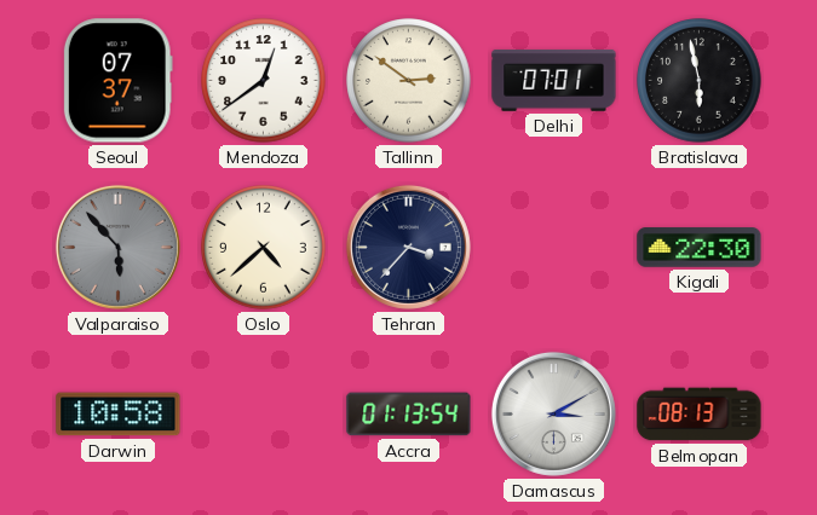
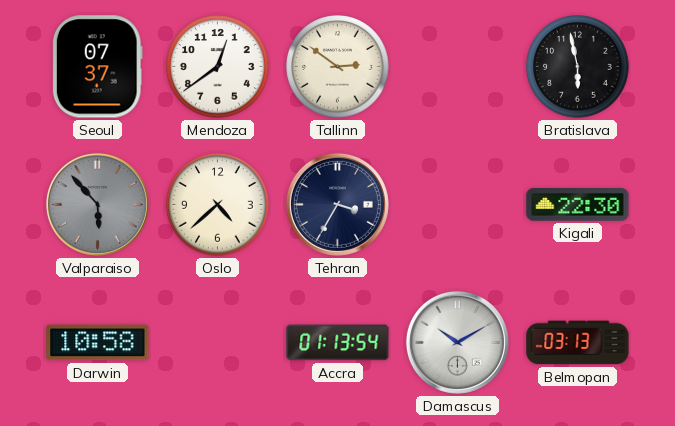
Delhi: 07:01 -> none (554, 80)
Tehran: 3:37 -> 3:35 (337, 204)
Damascus: 3:10 -> 10:10 (457, 342)
Belmopan: 08:13 -> 03:13 (578, 343)
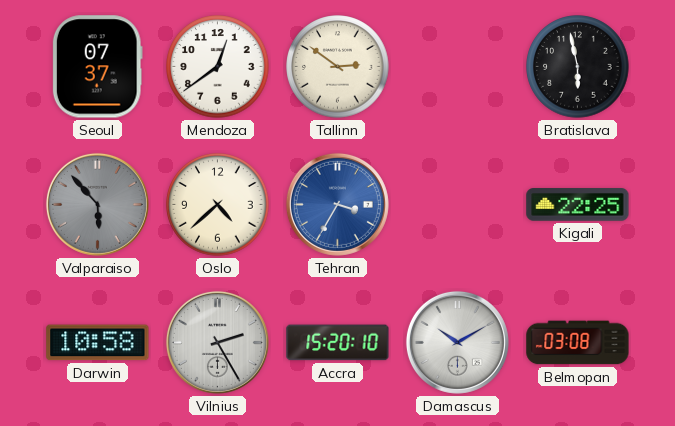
Tehran dial: navy -> blue (337, 204)
Kigali: 22:30 -> 22:25 (578, 205)
Vilnius: none -> 2:25 (217, 342)
Accra: 01:13 -> 15:20 (338, 343)
Belmopan: 03:13 -> 03:08 (578, 343)
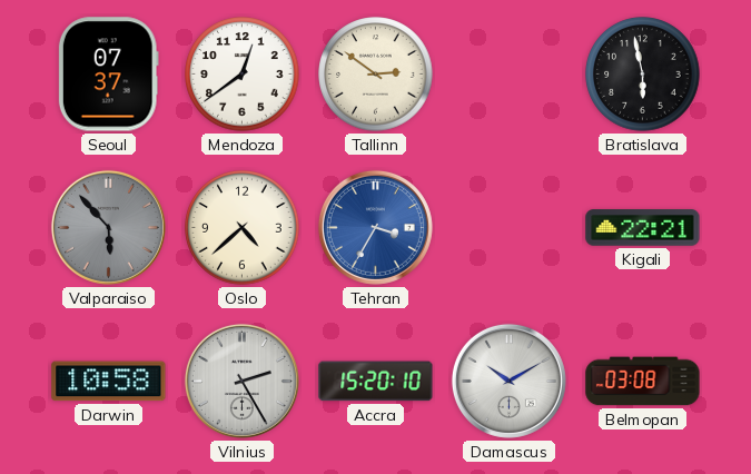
Kigali: 22:25 -> 22:21 (643, 228)
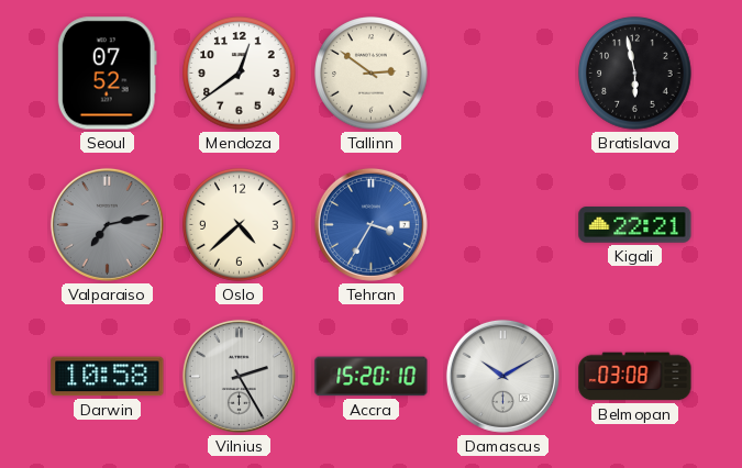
Seoul: 07:37 -> 07:52 (107, 74)
Valparaiso: 5:53 -> 7:13 (107, 224)
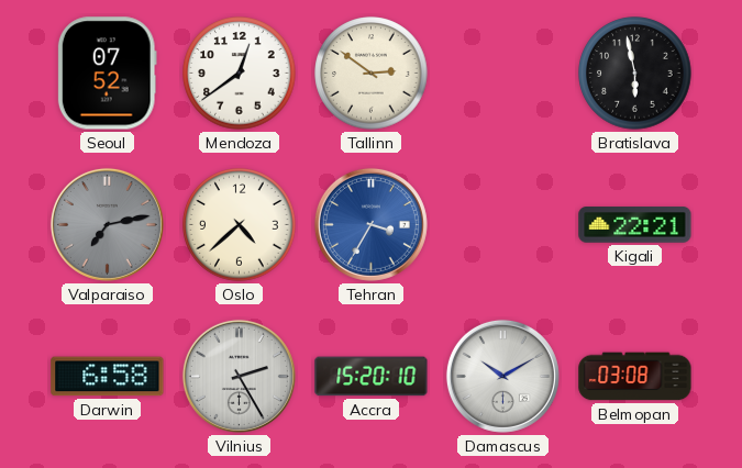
Darwin: 10:58 -> 6:58 (108, 377)
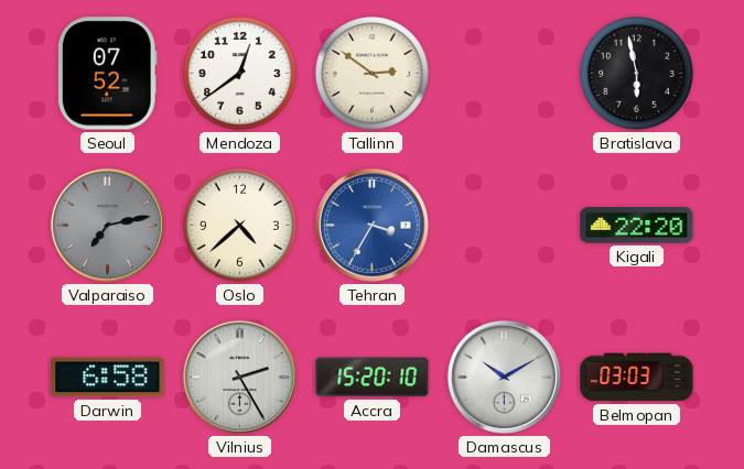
Kigali: 22:21 -> 22:20 (637, 226)
Belmopan: 03:08 -> 03:03 (637, 378)
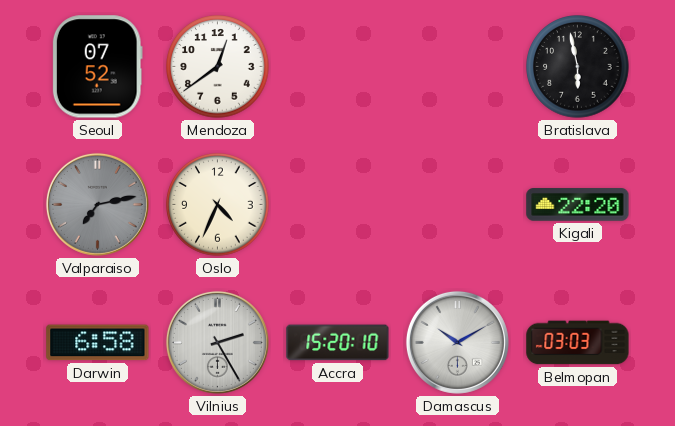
Tallinn: 2:51 -> none (373, 74)
Oslo: 4:38 -> 4:34 (218, 205)
Tehran: 3:35 -> none (371, 225)
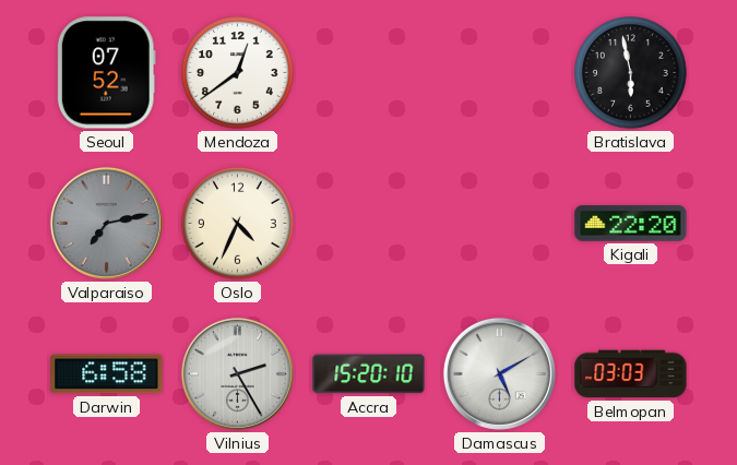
Damascus: 10:10 -> 5:10 (499, 373)
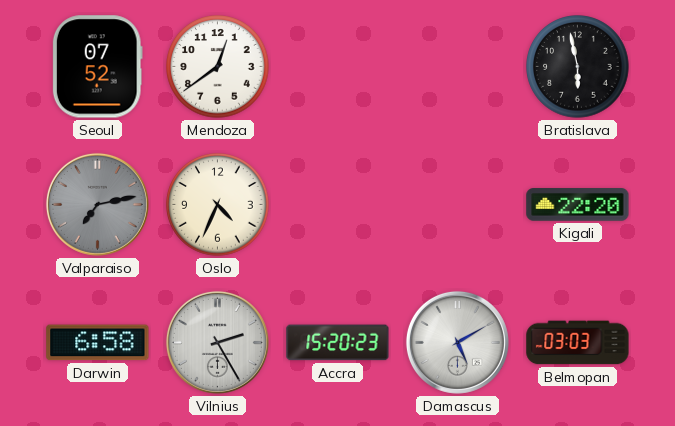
Accra: 15:20:10 -> 15:20:23 (338, 343)
